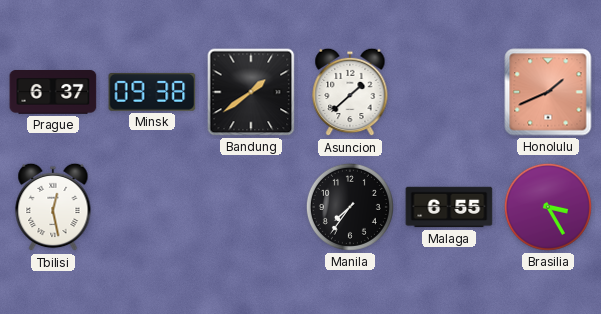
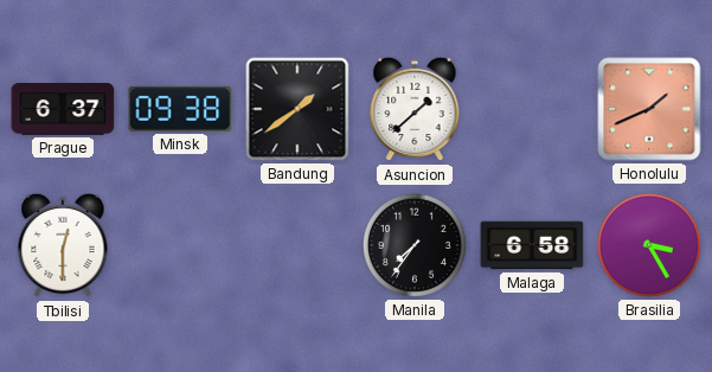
Tbilisi: 12:28 -> 12:30 (63, 245)
Malaga: 6:55 -> 6:58 (532, 245)
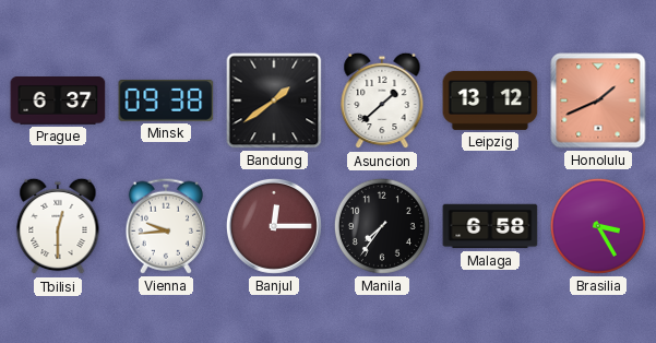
Leipzig: none -> 13:12 (490, 100)
Vienna: none -> 9:44 (165, 226)
Banjul: none -> 12:15 (274, 226)
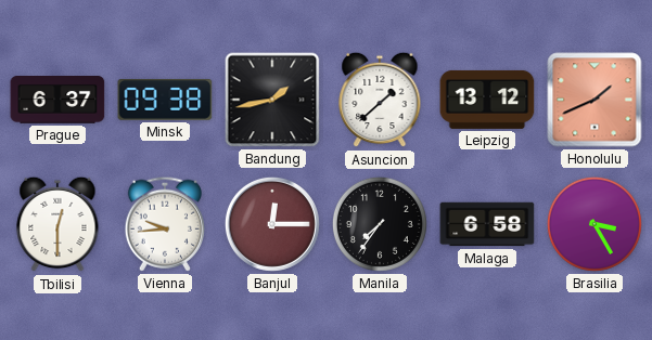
Bandung: 1:39 -> 1:43 (272, 100)
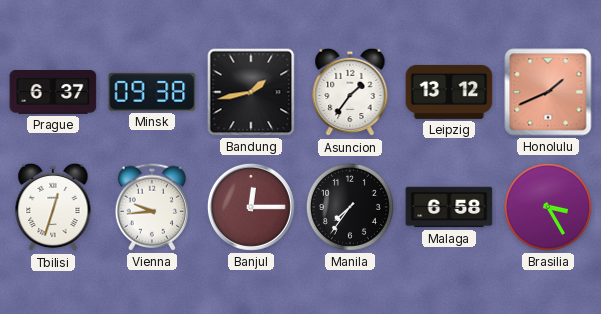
Asuncion: 1:38 -> 1:36 (350, 92)
Tbilisi: 12:30 -> 12:33 (53, 207)
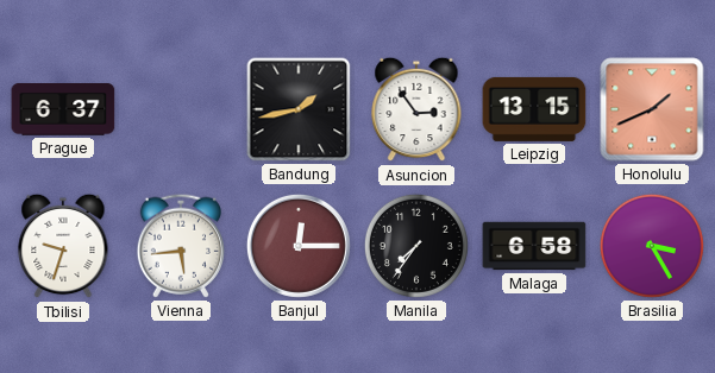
Minsk: 09:38 -> none (152, 92)
Asuncion: 1:36 -> 2:54 (416, 109)
Leipzig: 13:12 -> 13:15 (534, 109)
Tbilisi: 12:33 -> 9:33 (63, 246)
Vienna: 9:44 -> 5:44 (180, 246)
